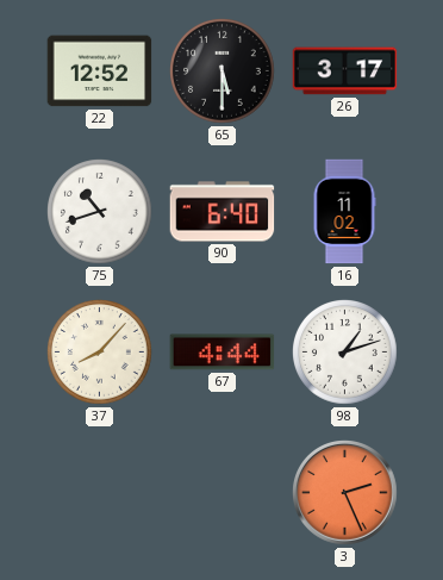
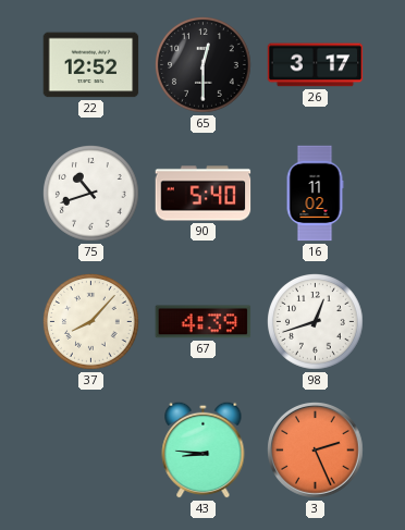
65: 5:30 -> 12:30 (204, 65)
90: 6:40 -> 5:40 (204, 194)
67: 4:44 -> 4:39 (204, 322)
98: 1:12 -> 12:42 (316, 322)
43: none -> 8:46 (204, 449)
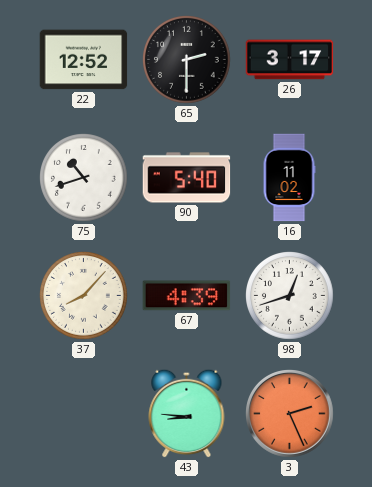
65: 12:30 -> 2:30 (187, 60)
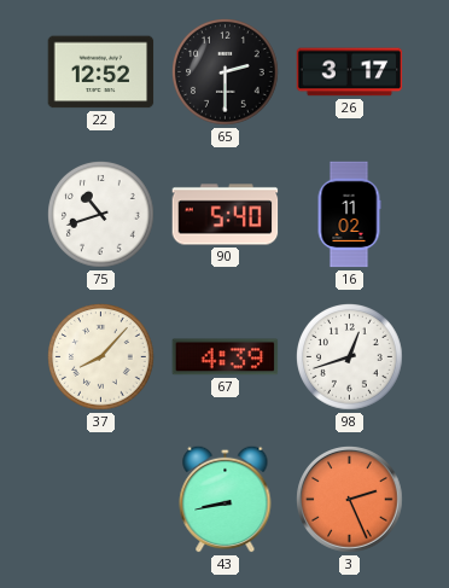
43: 8:46 -> 8:43 (226, 499)
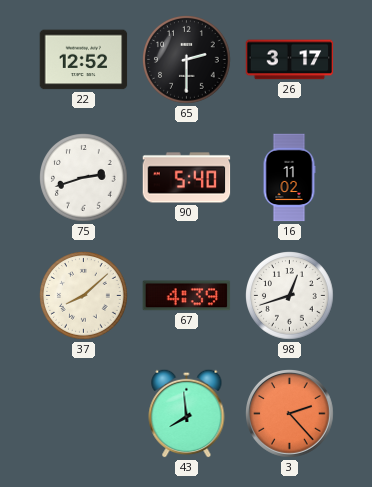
75: 10:42 -> 2:42 (84, 178)
37: 8:07 -> 8:08 (84, 296)
43: 8:43 -> 7:59 (187, 413)
3: 2:26 -> 2:23 (290, 414)
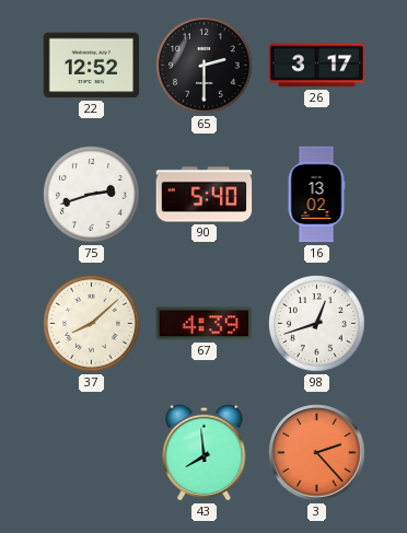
16: 11:02 -> 13:02 (316, 195)
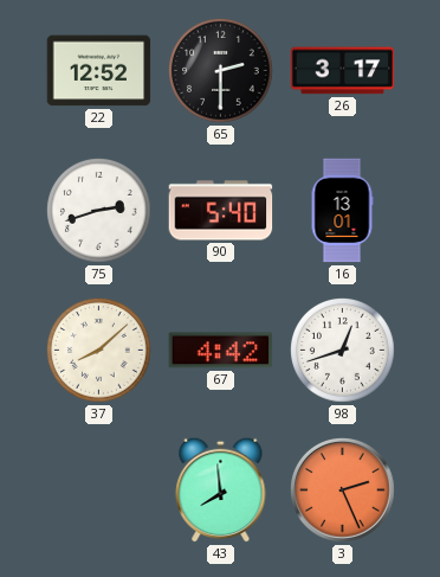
16: 13:02 -> 13:01 (342, 211)
67: 4:39 -> 4:42 (221, 351)
3: 2:23 -> 2:26 (343, 491)
